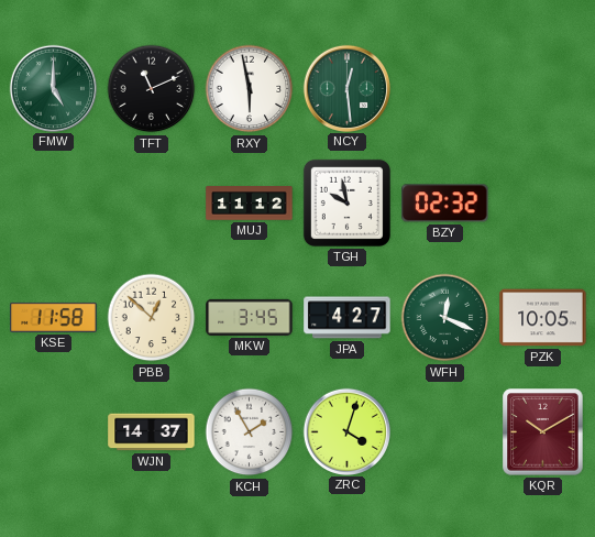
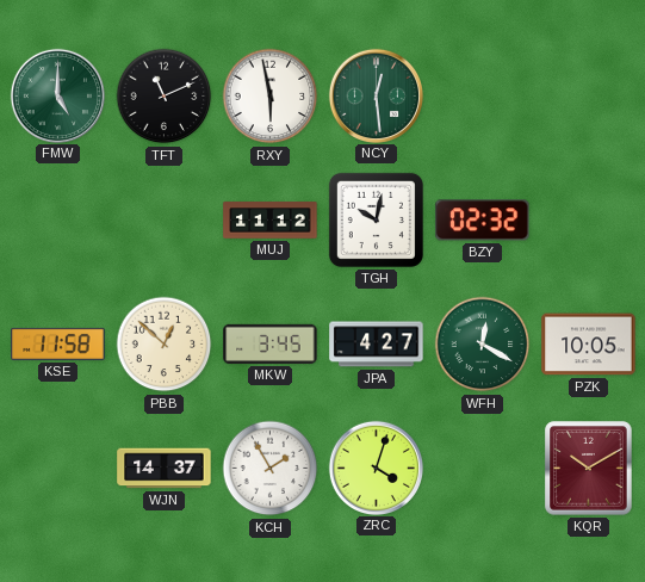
TGH: 9:58 -> 10:02 (376, 219)
WFH: 12:19 -> 12:20 (483, 345)
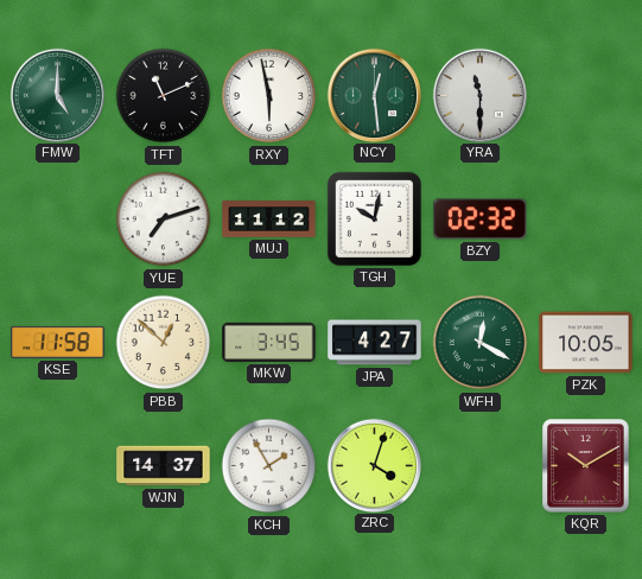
YRA: none -> 11:30 (479, 95)
YUE: none -> 7:12 (164, 219)
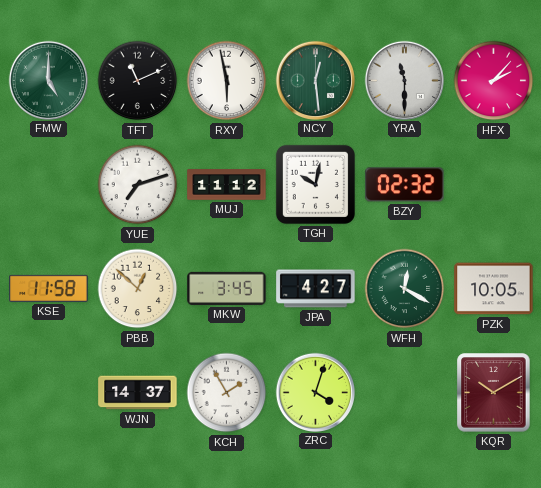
HFX: none -> 2:07 (494, 81)
